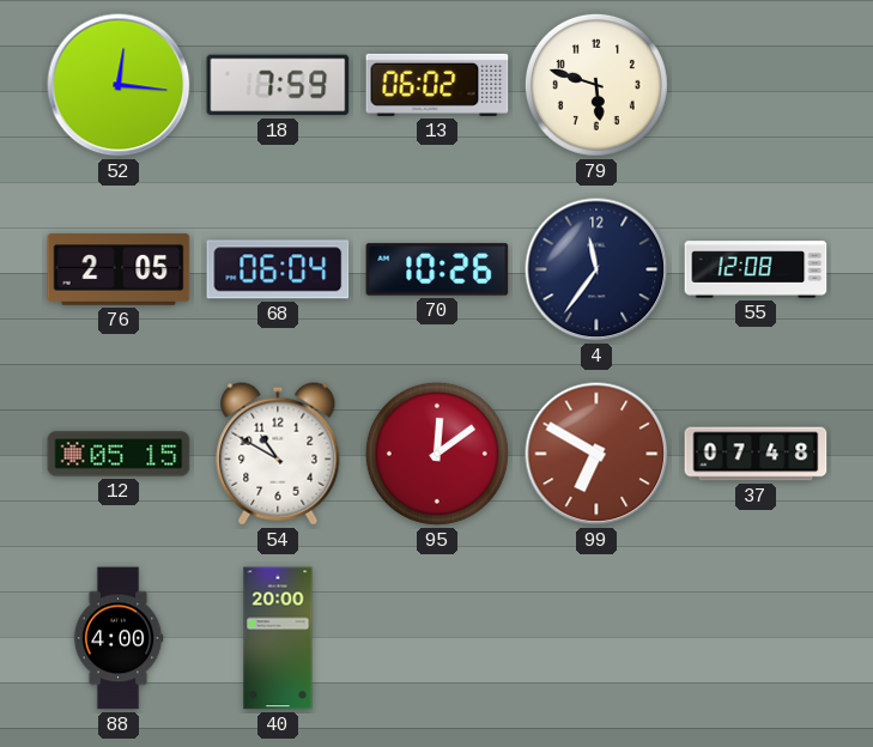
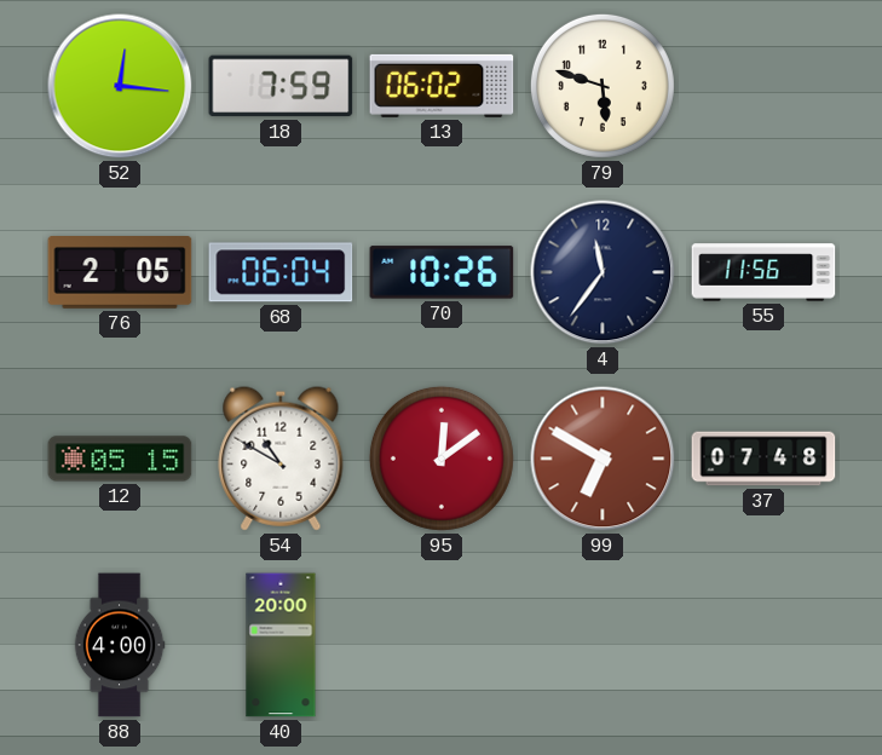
55: 12:08 -> 11:56 (763, 272)
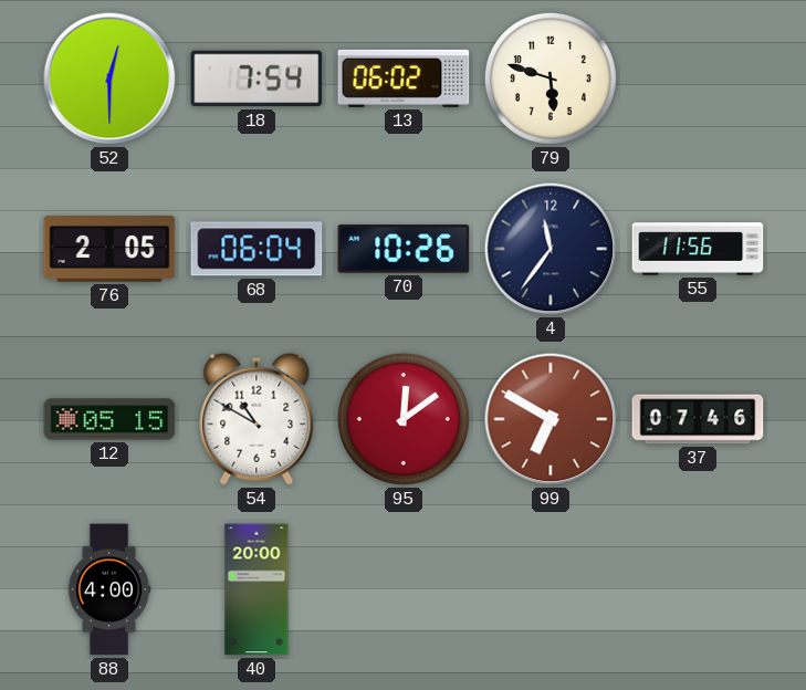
52: 12:16 -> 12:30 (109, 79)
18: 7:59 -> 7:54 (257, 79)
37: 07:48 -> 07:46 (698, 419)
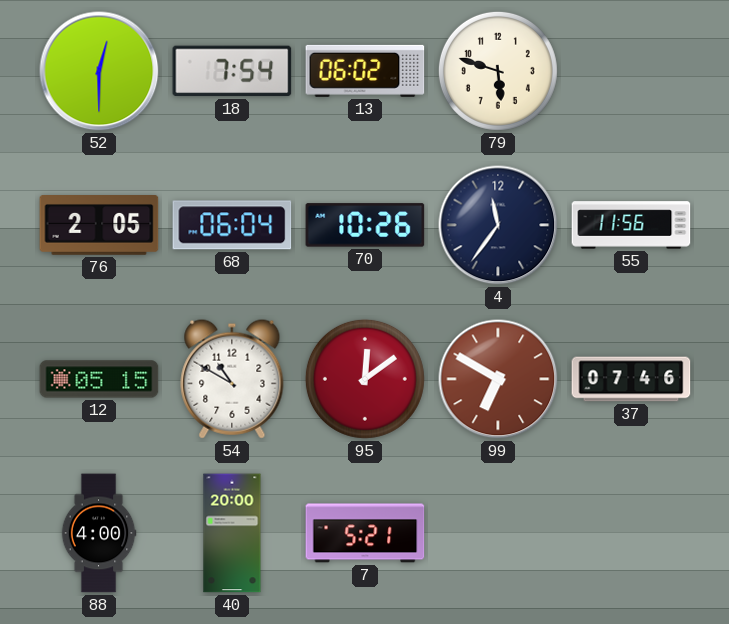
7: none -> 5:21 (365, 533)
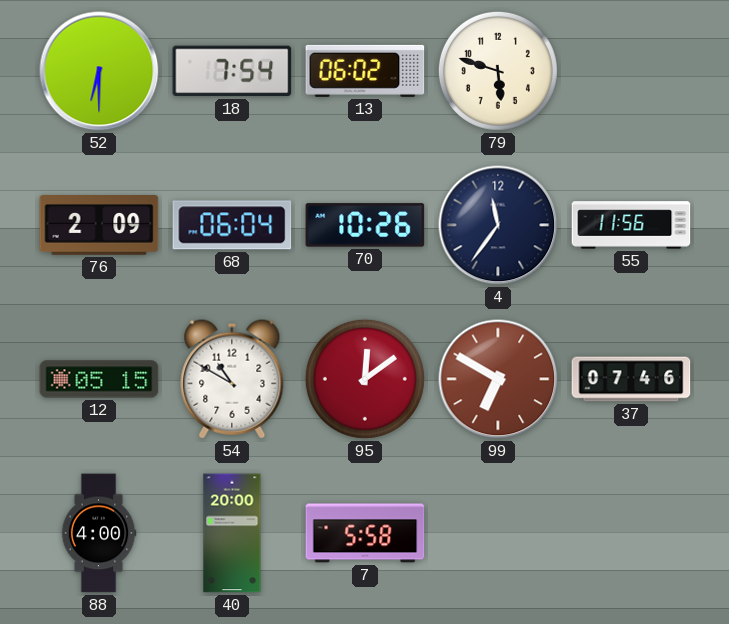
52: 12:30 -> 6:30 (99, 71)
76: 2:05 -> 2:09 (99, 226)
7: 5:21 -> 5:58 (365, 533)
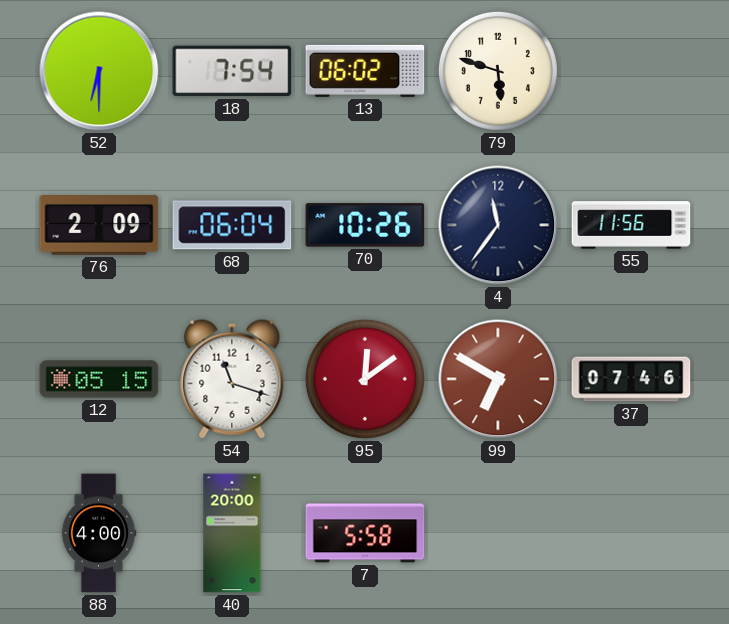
54: 10:50 -> 11:18 (232, 379)
